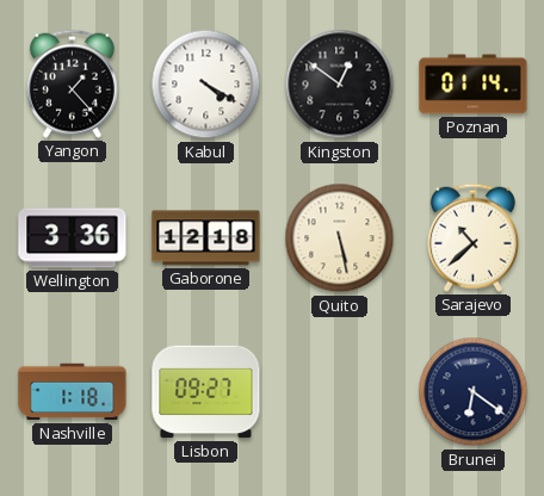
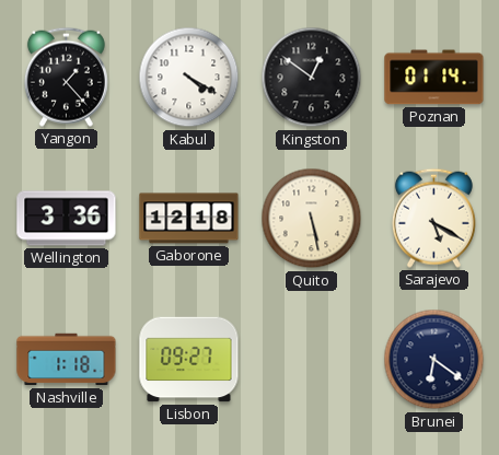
Sarajevo: 10:38 -> 5:20 (433, 218)
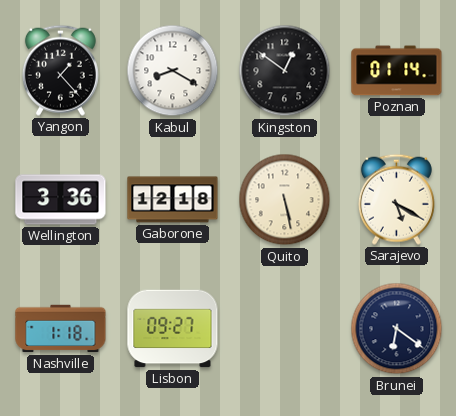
Kabul: 4:20 -> 8:20 (173, 71)
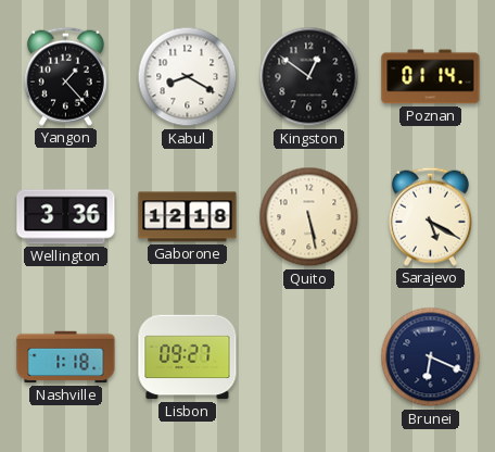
Brunei: 6:21 -> 6:19 (431, 357)
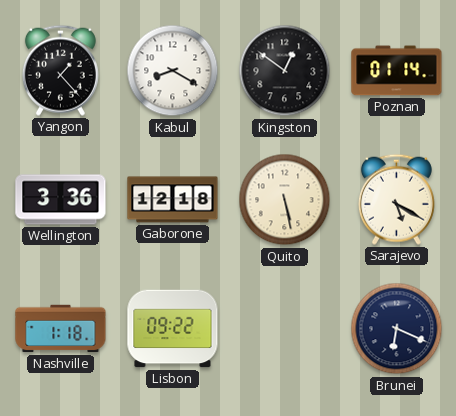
Lisbon: 09:27 -> 09:22 (173, 329)
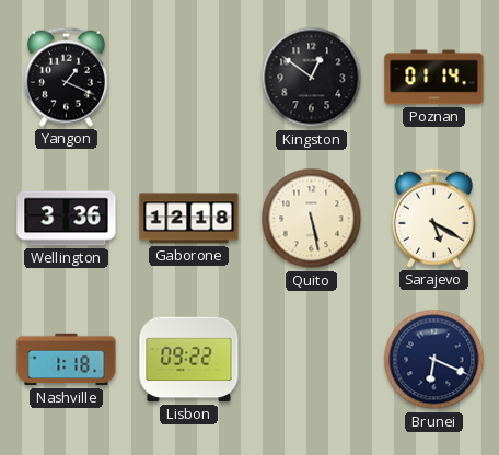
Yangon: 1:23 -> 1:19 (66, 77)
Kabul: 8:20 -> none (173, 71)
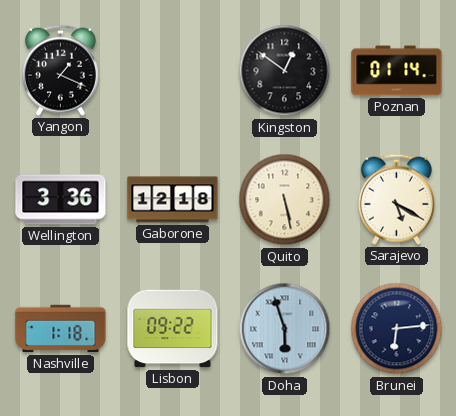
Doha: none -> 5:57 (285, 329)
Brunei: 6:19 -> 6:14 (397, 329)
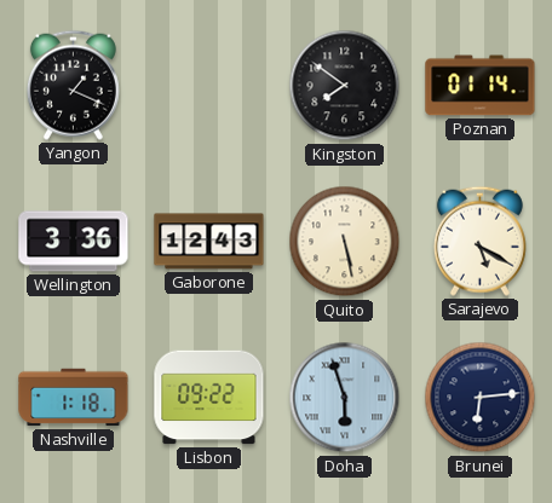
Kingston: 12:51 -> 7:51 (345, 86)
Gaborone: 12:18 -> 12:43 (209, 242)
